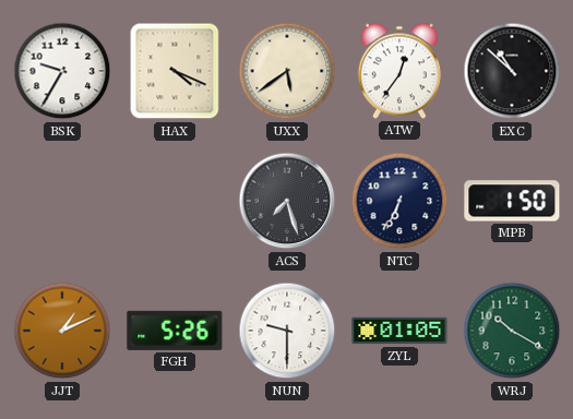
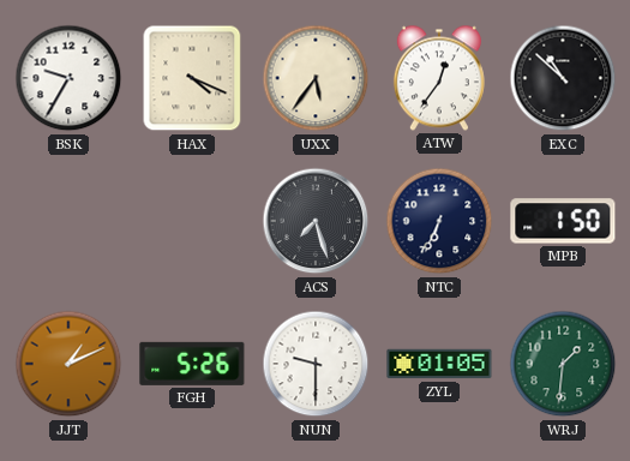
UXX: 5:39 -> 5:36 (316, 78)
WRJ: 10:20 -> 1:31 (563, 364)
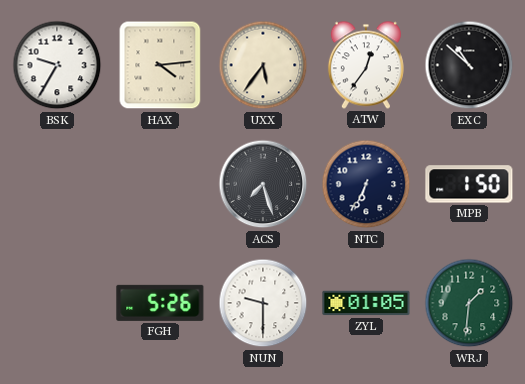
HAX: 4:19 -> 4:14 (160, 65)
JJT: 1:11 -> none (68, 364)
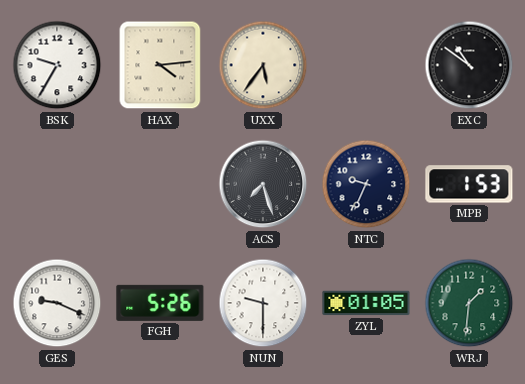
ATW: 12:36 -> none (366, 65)
EXC: 10:52 -> 10:51 (469, 65)
NTC: 6:34 -> 9:34 (366, 184)
MPB: 1:50 -> 1:53 (469, 184)
GES: none -> 9:19 (57, 303)
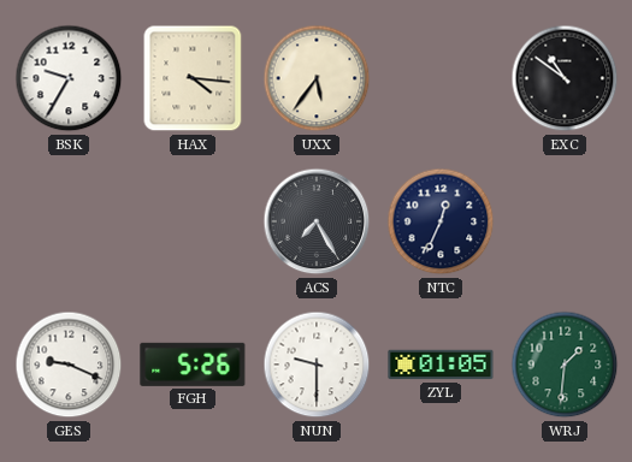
HAX: 4:14 -> 4:16 (193, 78)
ACS: 7:27 -> 7:25 (317, 221)
NTC: 9:34 -> 12:34 (441, 221)
MPB: 1:53 -> none (469, 184)
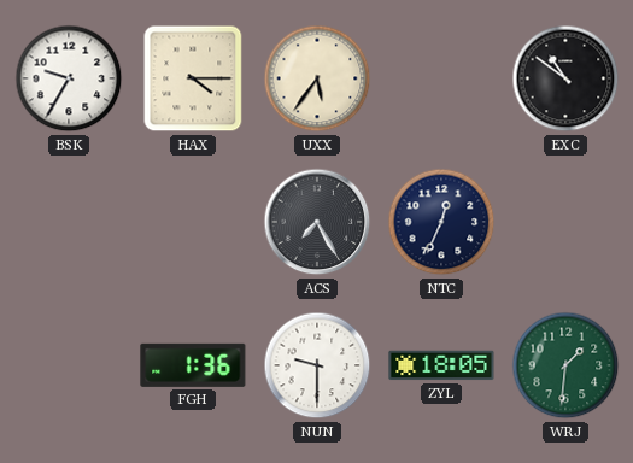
HAX: 4:16 -> 4:15 (193, 78)
GES: 9:19 -> none (69, 365)
FGH: 5:26 -> 1:36 (193, 365)
ZYL: 01:05 -> 18:05 (441, 365)
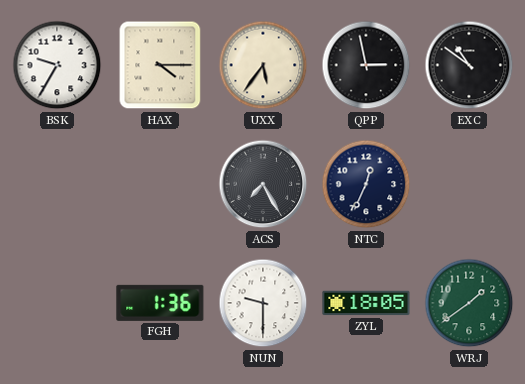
QPP: none -> 2:58 (366, 65)
WRJ: 1:31 -> 1:39 (469, 303)
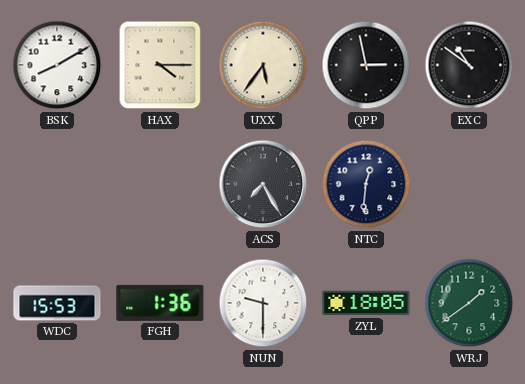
BSK: 9:35 -> 8:10 (57, 65)
NTC: 12:34 -> 12:31 (366, 184)
WDC: none -> 15:53 (57, 303)
